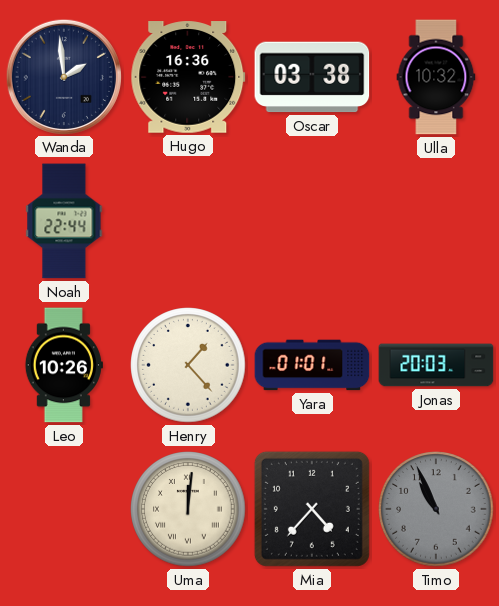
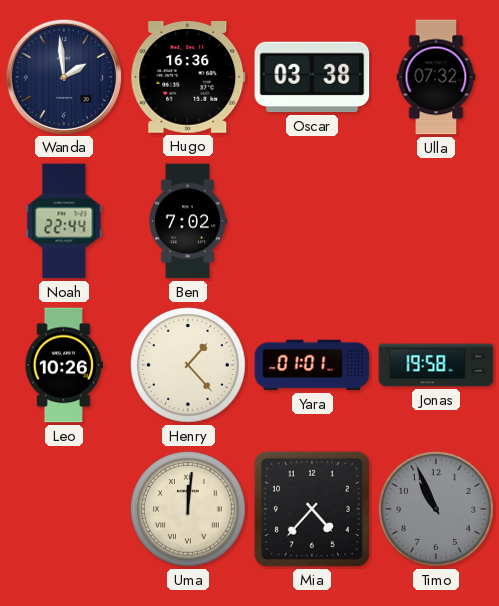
Ulla: 10:32 -> 07:32 (436, 77)
Ben: none -> 7:02 (187, 221)
Jonas: 20:03 -> 19:58 (436, 365)
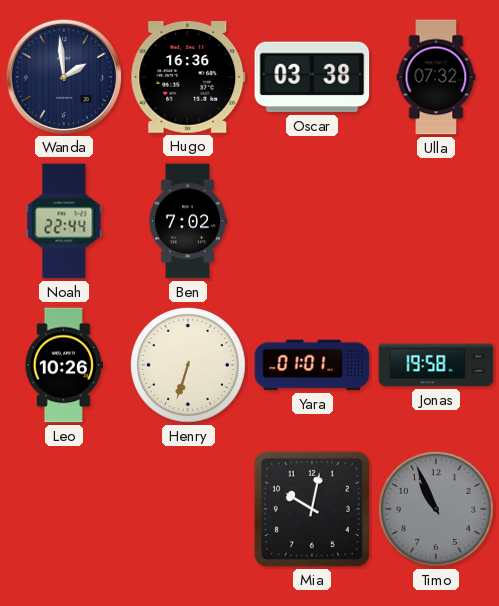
Henry: 1:23 -> 6:33 (188, 365)
Uma: 12:01 -> none (188, 509)
Mia: 4:37 -> 10:02 (312, 509)
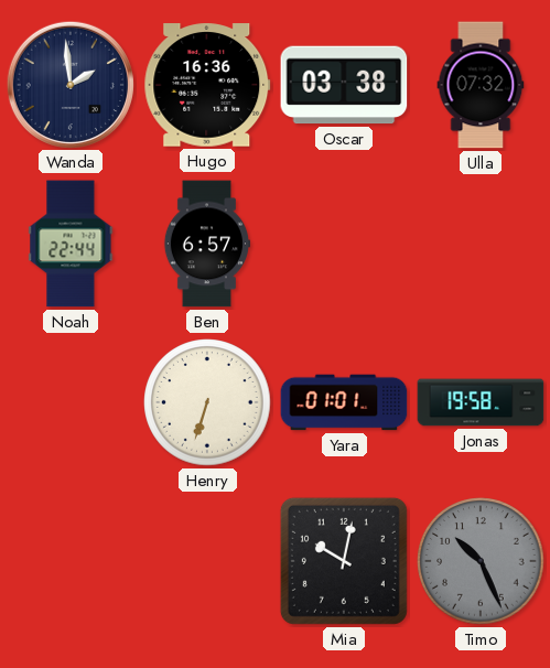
Ben: 7:02 -> 6:57 (206, 244)
Leo: 10:26 -> none (64, 365)
Timo: 10:56 -> 10:26 (481, 561)
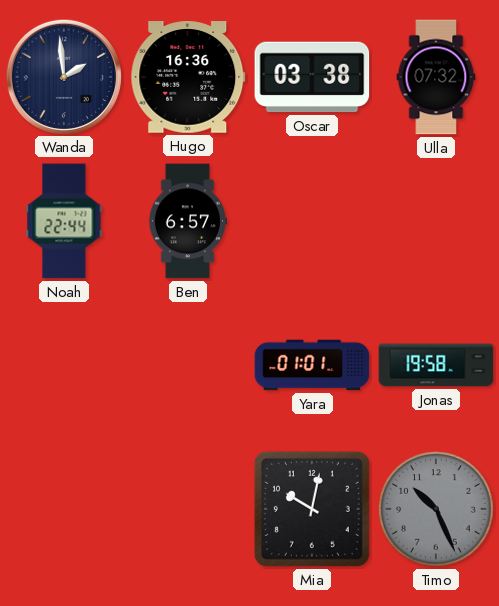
Henry: 6:33 -> none (207, 402)
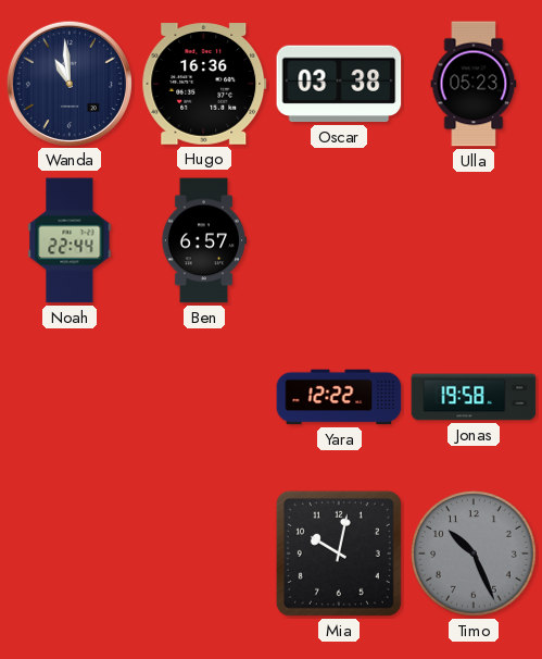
Wanda: 1:59 -> 10:59 (68, 83)
Ulla: 07:32 -> 05:23 (474, 84)
Yara: 01:01 -> 12:22 (339, 397)
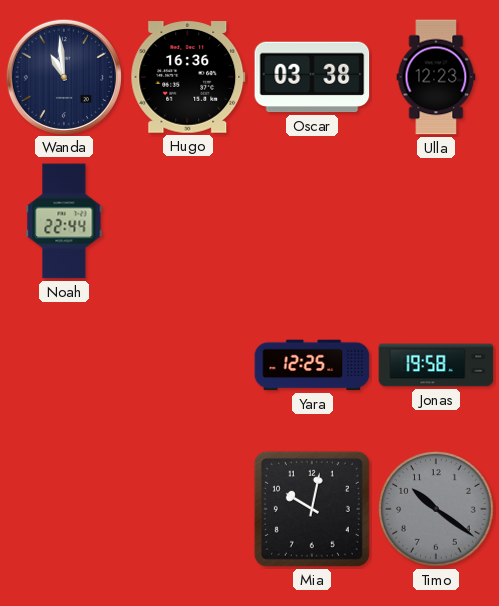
Ulla: 05:23 -> 12:23 (436, 77)
Ben: 6:57 -> none (203, 240)
Yara: 12:22 -> 12:25 (312, 365)
Timo: 10:26 -> 10:21 (436, 509)
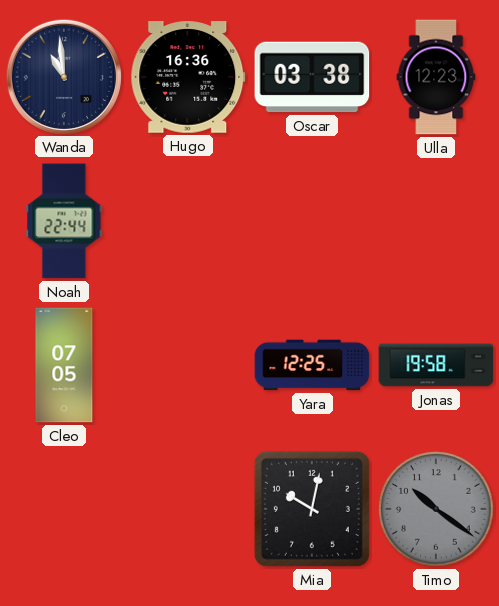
Cleo: none -> 07:05 (64, 365)
